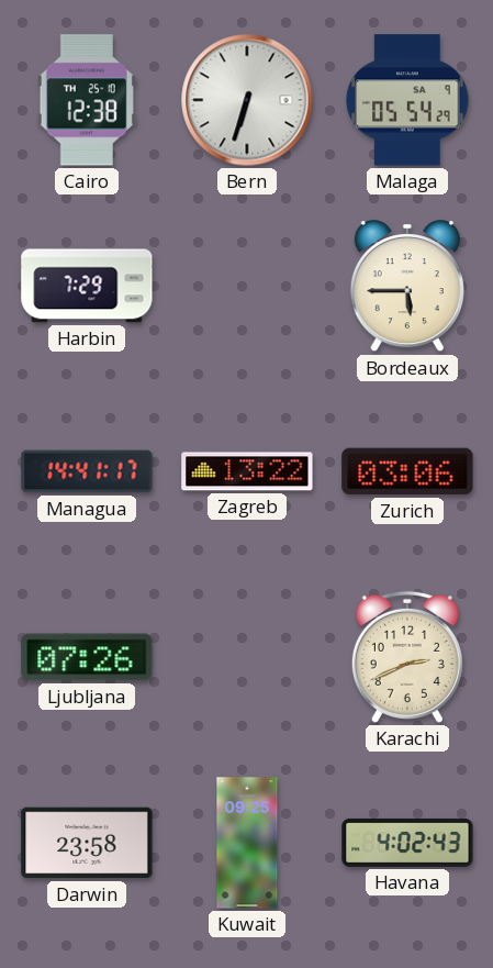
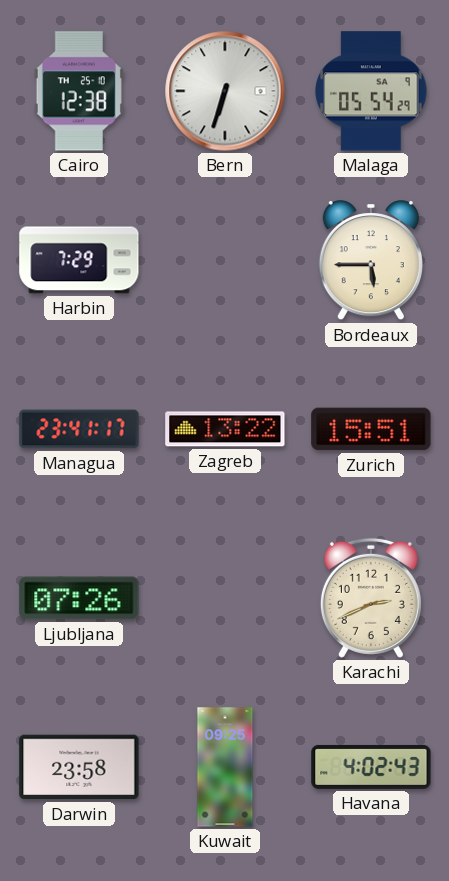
Managua: 14:41 -> 23:41 (79, 429)
Zurich: 03:06 -> 15:51 (371, 429)
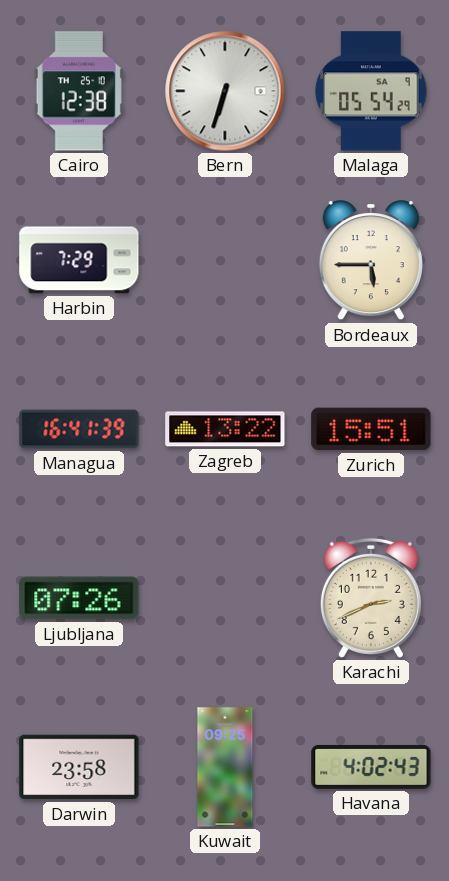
Managua: 23:41 -> 16:41 (79, 429)
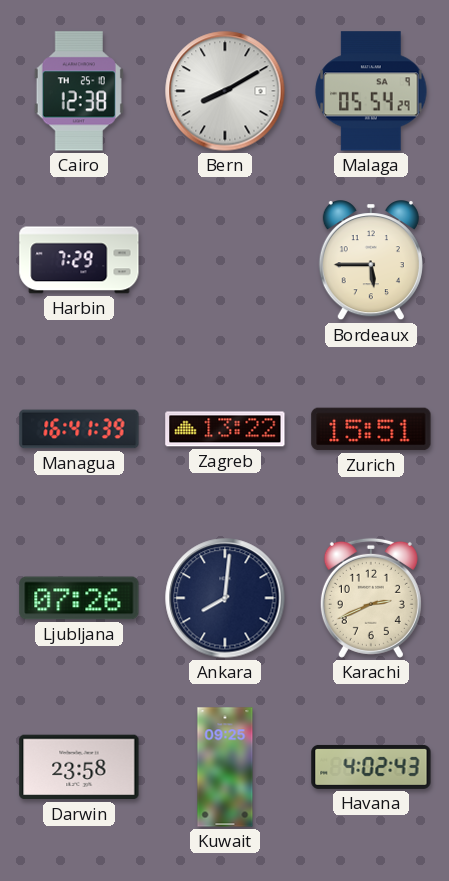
Bern: 6:33 -> 8:10 (225, 91)
Ankara: none -> 8:01 (225, 598)
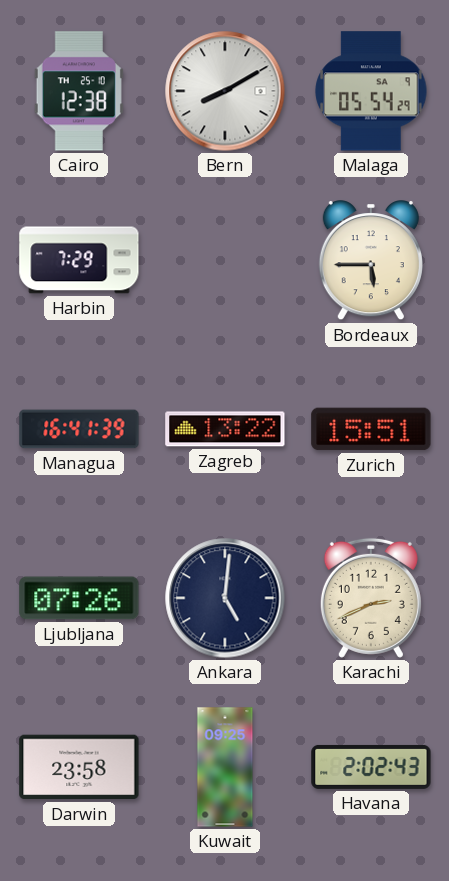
Ankara: 8:01 -> 5:01 (225, 598)
Havana: 4:02 -> 2:02 (371, 767)
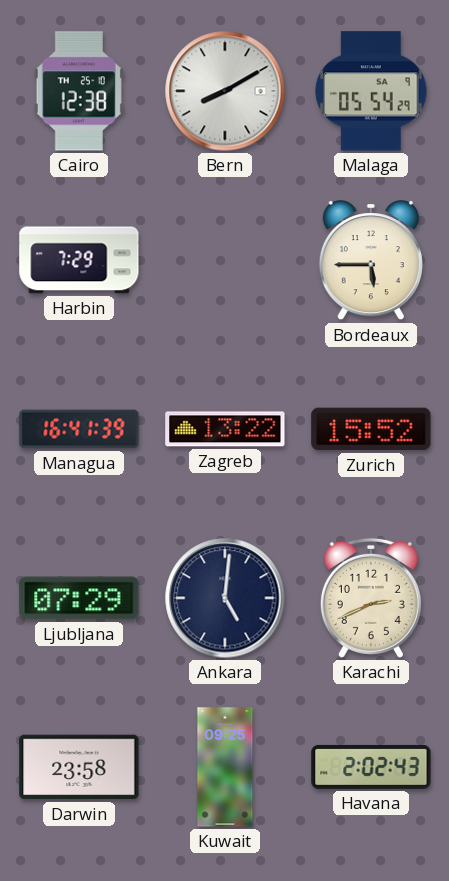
Zurich: 15:51 -> 15:52 (371, 429)
Ljubljana: 07:26 -> 07:29 (79, 598)
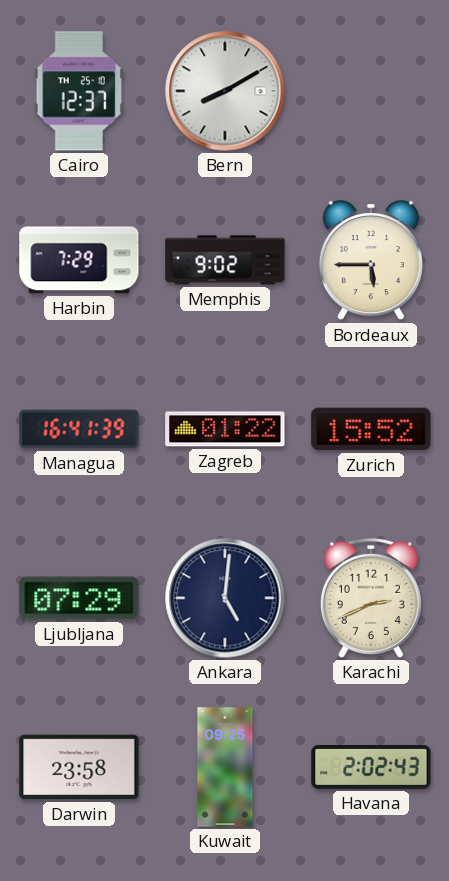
Cairo: 12:38 -> 12:37 (79, 91)
Malaga: 05:54 -> none (371, 91)
Memphis: none -> 9:02 (225, 260)
Zagreb: 13:22 -> 01:22 (225, 429)
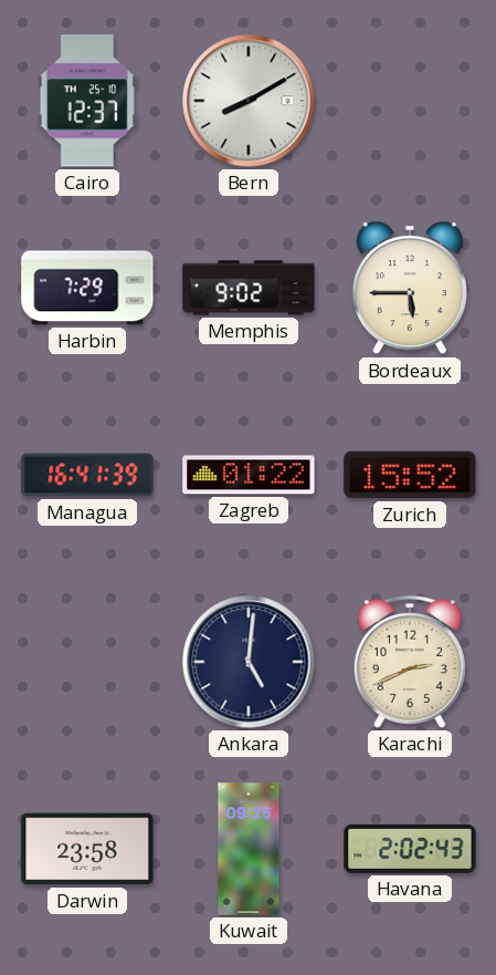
Ljubljana: 07:29 -> none (79, 598)
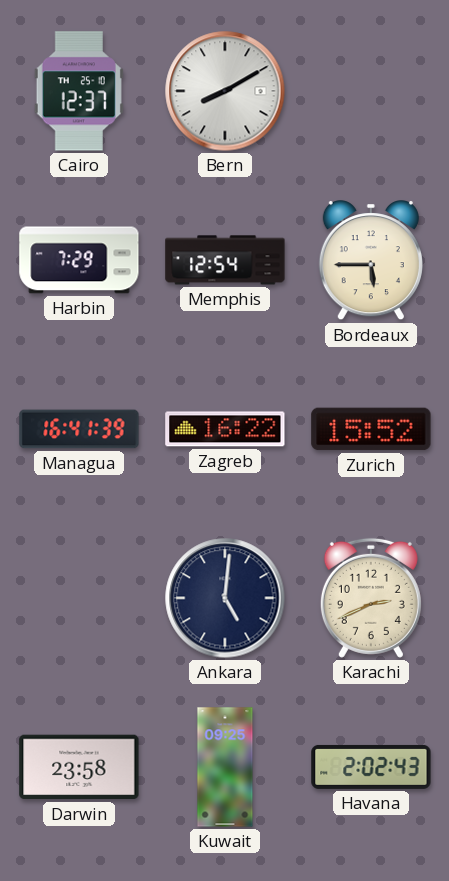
Memphis: 9:02 -> 12:54 (225, 260)
Zagreb: 01:22 -> 16:22 (225, 429)
